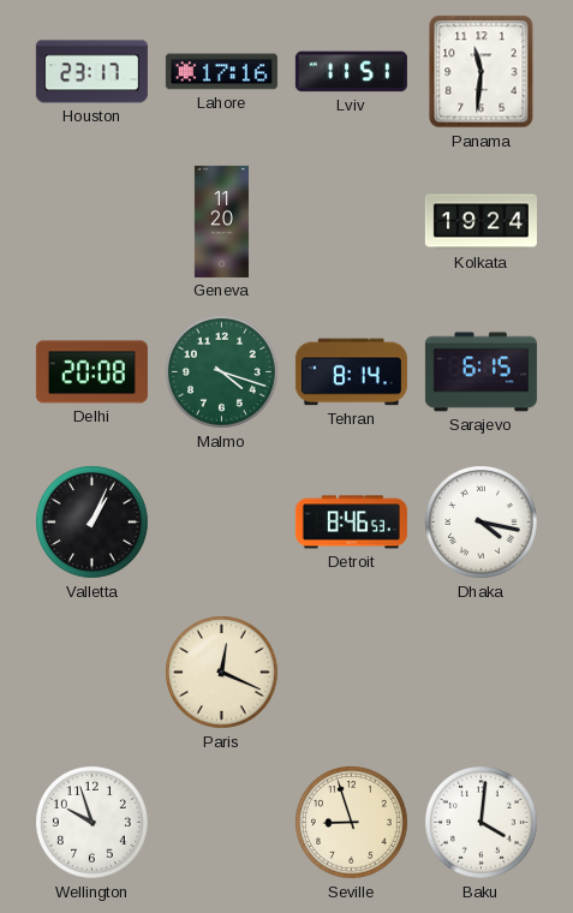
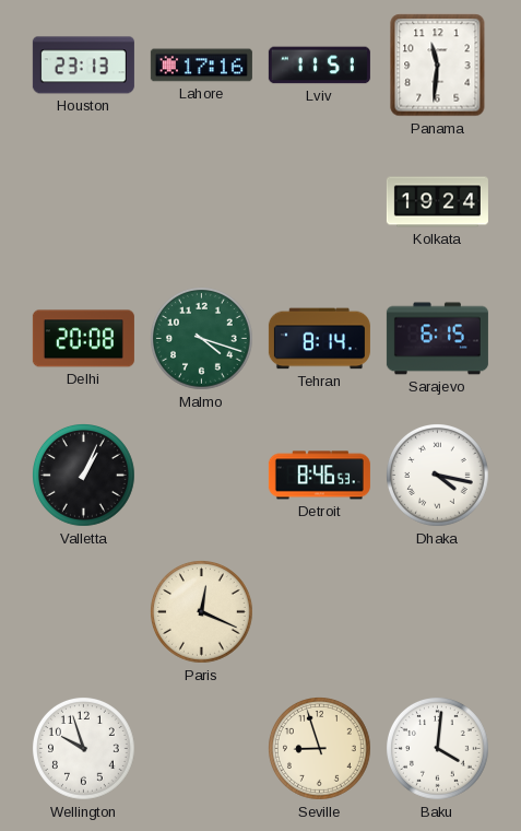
Houston: 23:17 -> 23:13 (83, 66)
Geneva: 11:20 -> none (221, 221)
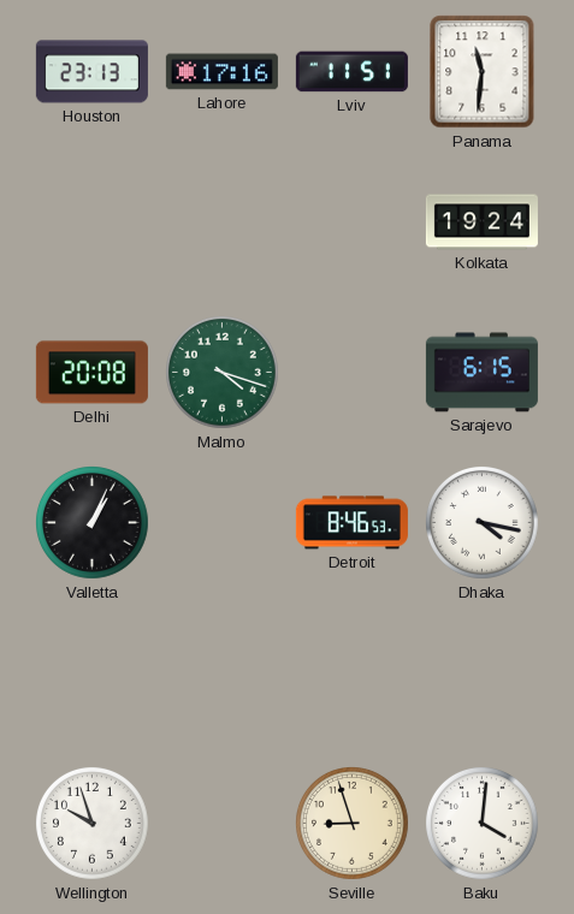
Tehran: 8:14 -> none (319, 339)
Paris: 12:19 -> none (202, 612)
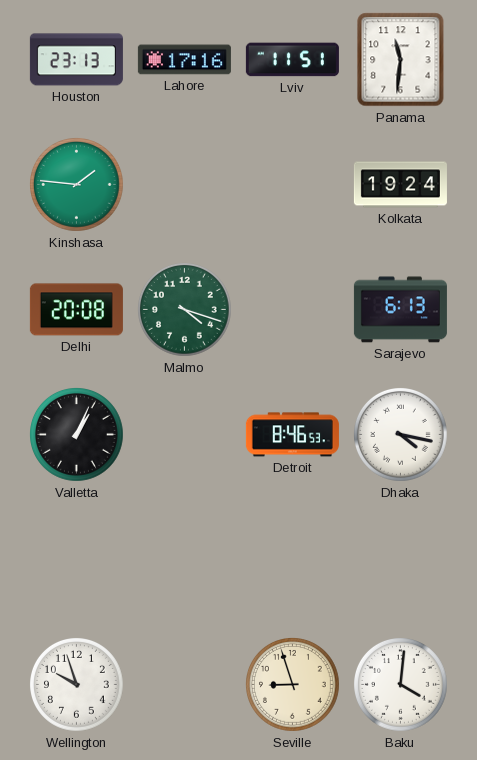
Kinshasa: none -> 1:46 (77, 185)
Sarajevo: 6:15 -> 6:13 (400, 310)
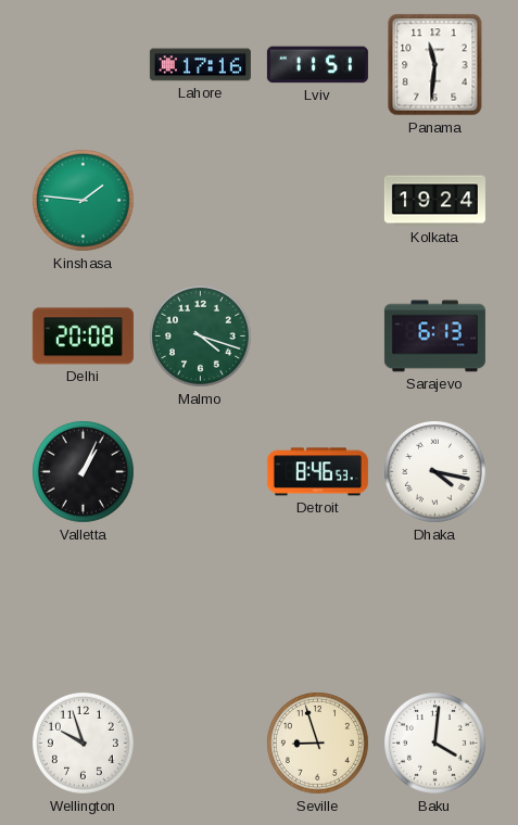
Houston: 23:13 -> none (76, 60)
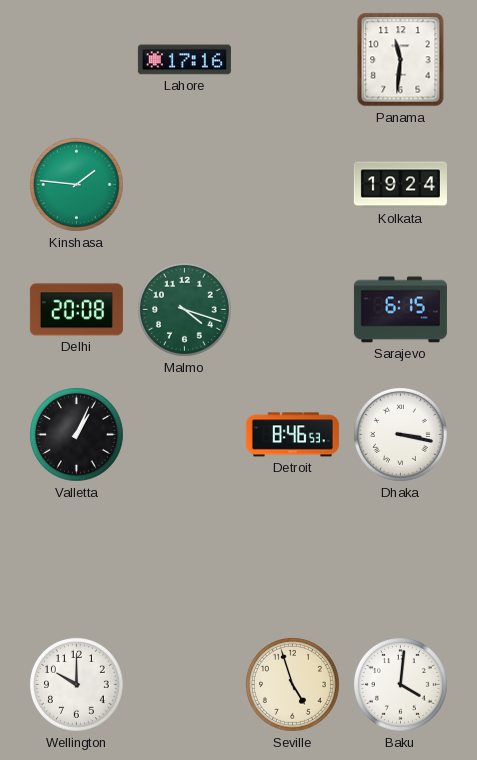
Lviv: 11:51 -> none (317, 65)
Sarajevo: 6:13 -> 6:15 (400, 310)
Dhaka: 4:17 -> 3:17 (401, 435)
Wellington: 9:57 -> 10:00 (77, 685)
Seville: 8:57 -> 4:57 (293, 685)
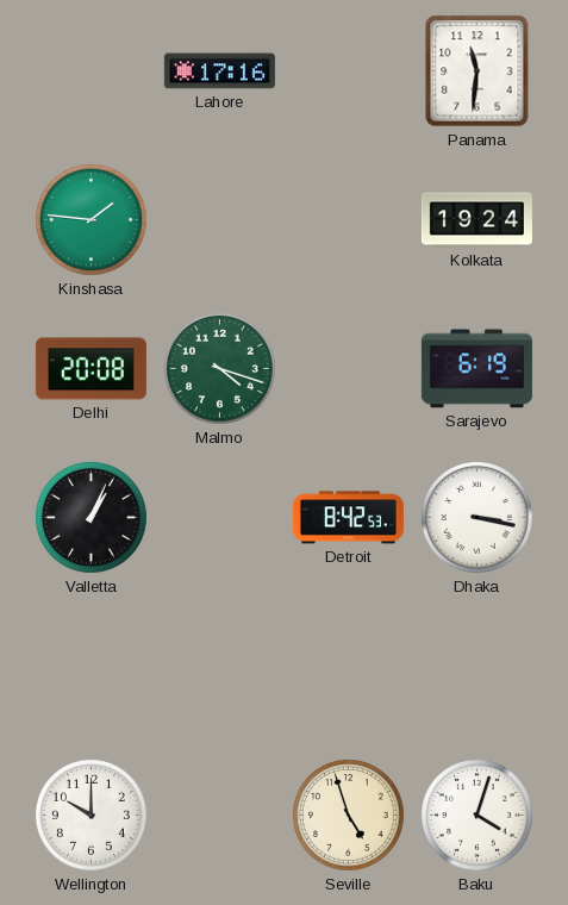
Sarajevo: 6:15 -> 6:19 (476, 369)
Detroit: 8:46 -> 8:42 (348, 518)
Baku: 4:01 -> 4:03 (478, 816)
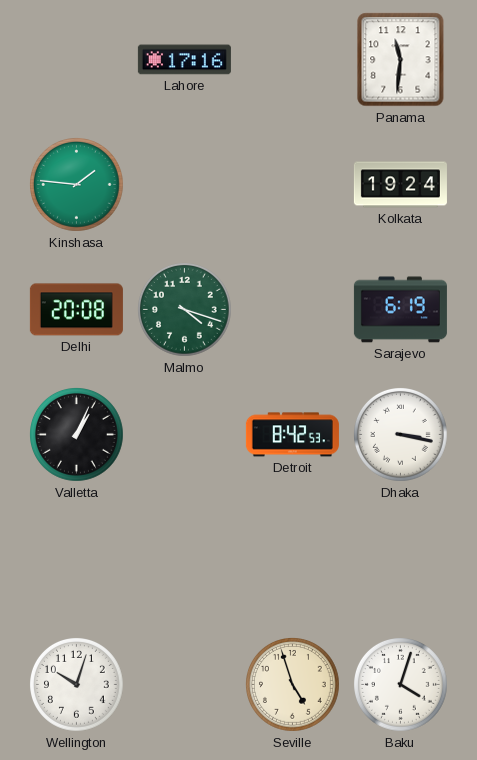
Wellington: 10:00 -> 10:03 (77, 685)
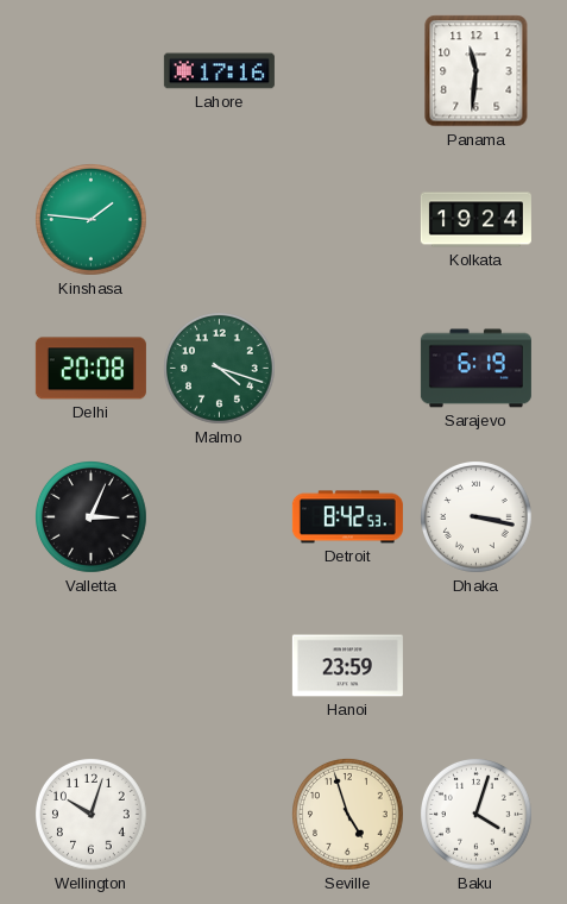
Valletta: 1:04 -> 3:04 (92, 517)
Hanoi: none -> 23:59 (347, 666)
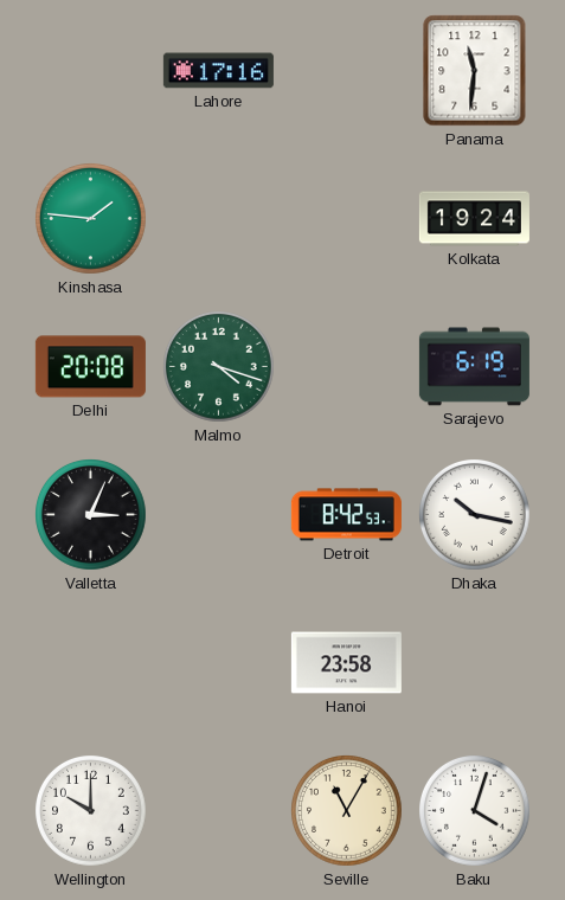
Dhaka: 3:17 -> 10:17 (475, 515)
Hanoi: 23:59 -> 23:58 (346, 663)
Wellington: 10:03 -> 10:00 (91, 811)
Seville: 4:57 -> 11:05 (347, 811)
